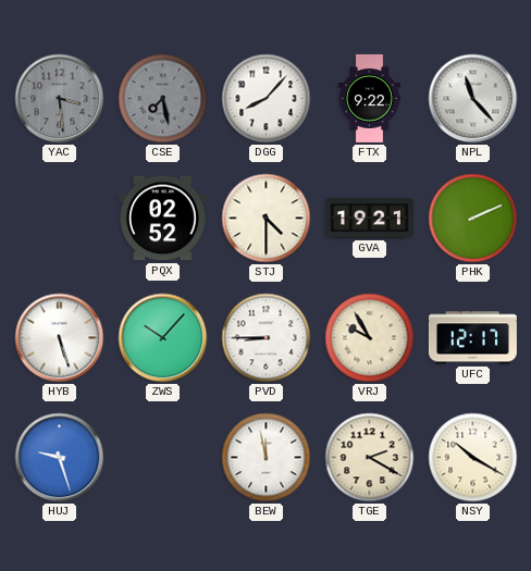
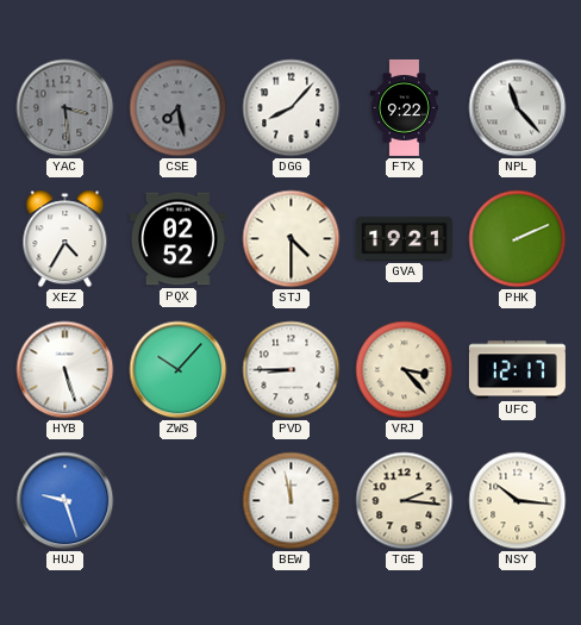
XEZ: none -> 4:35 (65, 239)
VRJ: 9:55 -> 3:23 (405, 370)
TGE: 2:20 -> 2:16 (405, 501)
NSY: 10:20 -> 10:16 (518, 501)
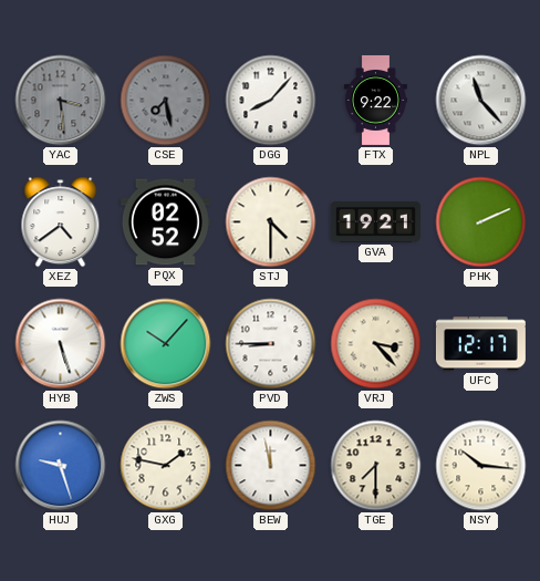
XEZ: 4:35 -> 4:39 (61, 222)
GXG: none -> 1:47 (166, 466)
TGE: 2:16 -> 7:30 (376, 466)
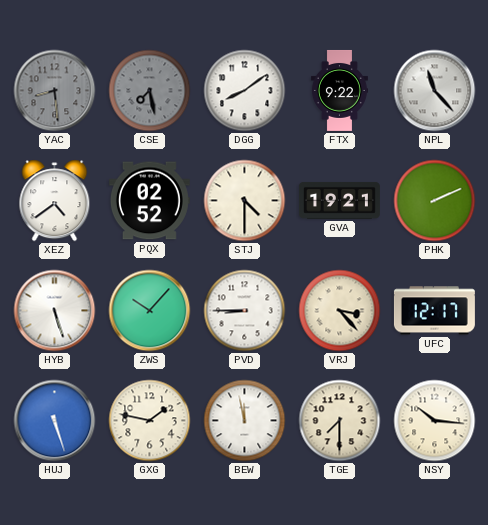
YAC: 3:29 -> 8:29 (55, 91)
DGG: 8:07 -> 8:09 (245, 91)
HUJ: 9:27 -> 5:27 (55, 421)
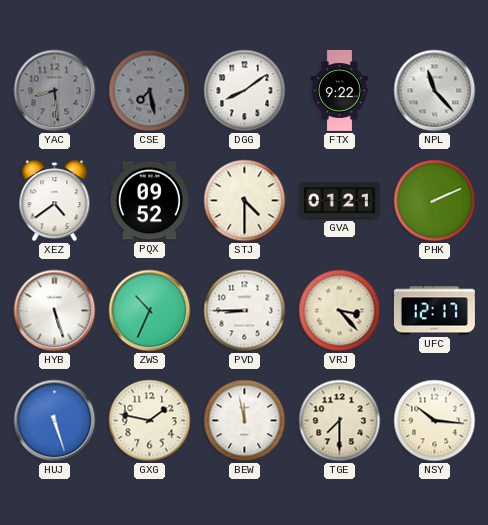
PQX: 02:52 -> 09:52 (149, 201)
GVA: 19:21 -> 01:21 (339, 200)
ZWS: 10:07 -> 10:34 (150, 311)
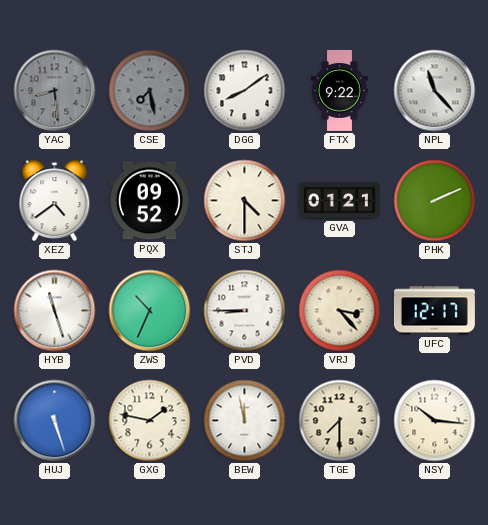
HYB: 5:27 -> 11:27 (55, 311)
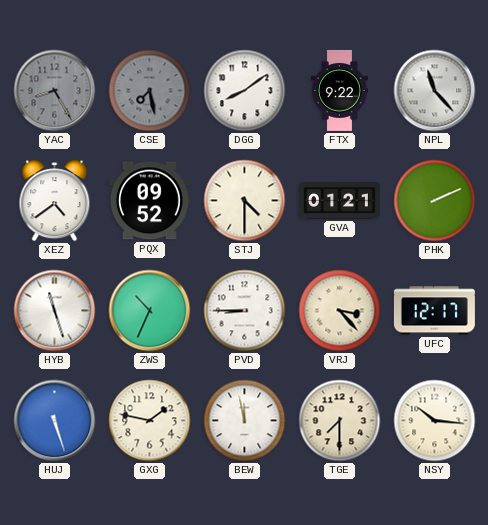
YAC: 8:29 -> 8:25 (55, 91)
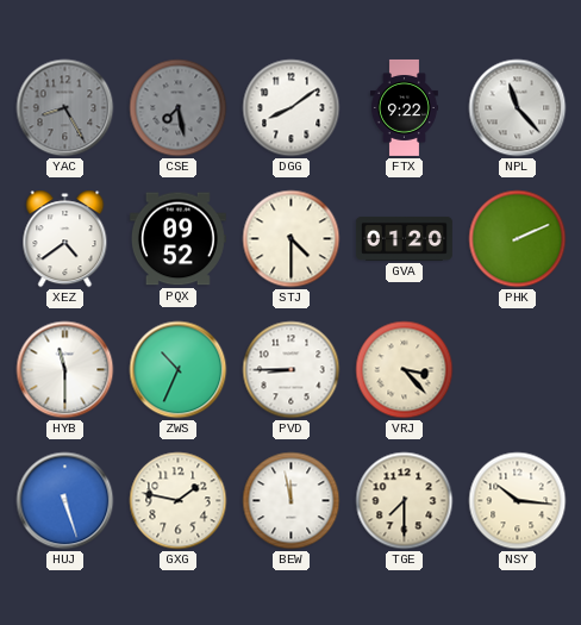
GVA: 01:21 -> 01:20 (404, 238)
HYB: 11:27 -> 11:30 (65, 370)
UFC: 12:17 -> none (434, 311)
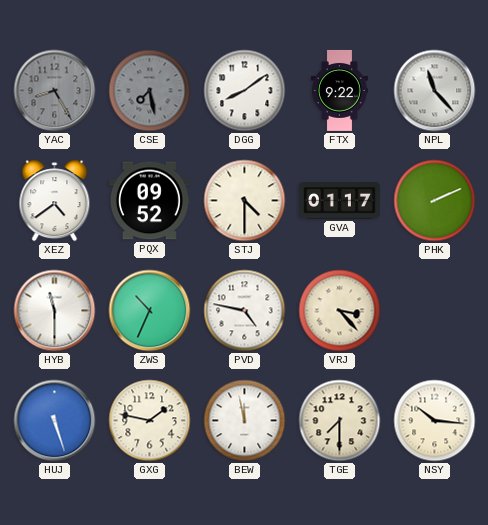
GVA: 01:20 -> 01:17 (339, 200)
PVD: 8:45 -> 4:47 (245, 311)
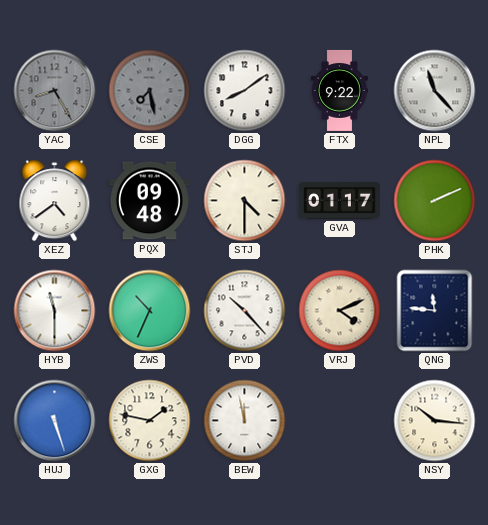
PQX: 09:52 -> 09:48 (149, 201)
PVD: 4:47 -> 10:23 (245, 311)
VRJ: 3:23 -> 4:11 (340, 311)
QNG: none -> 11:46 (435, 311)
TGE: 7:30 -> none (340, 421)
